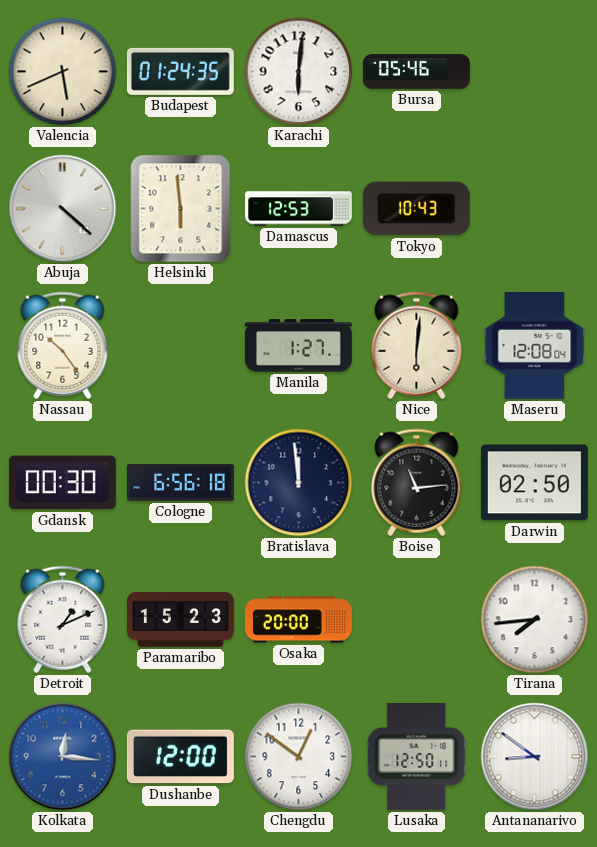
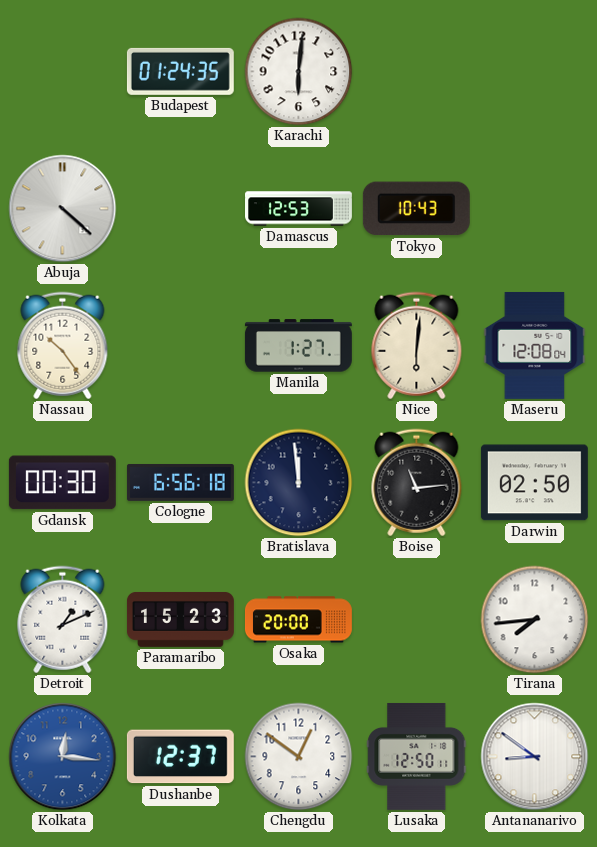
Valencia: 5:41 -> none (63, 72)
Bursa: 05:46 -> none (416, 72)
Helsinki: 5:59 -> none (181, 209)
Dushanbe: 12:00 -> 12:37 (180, 757)
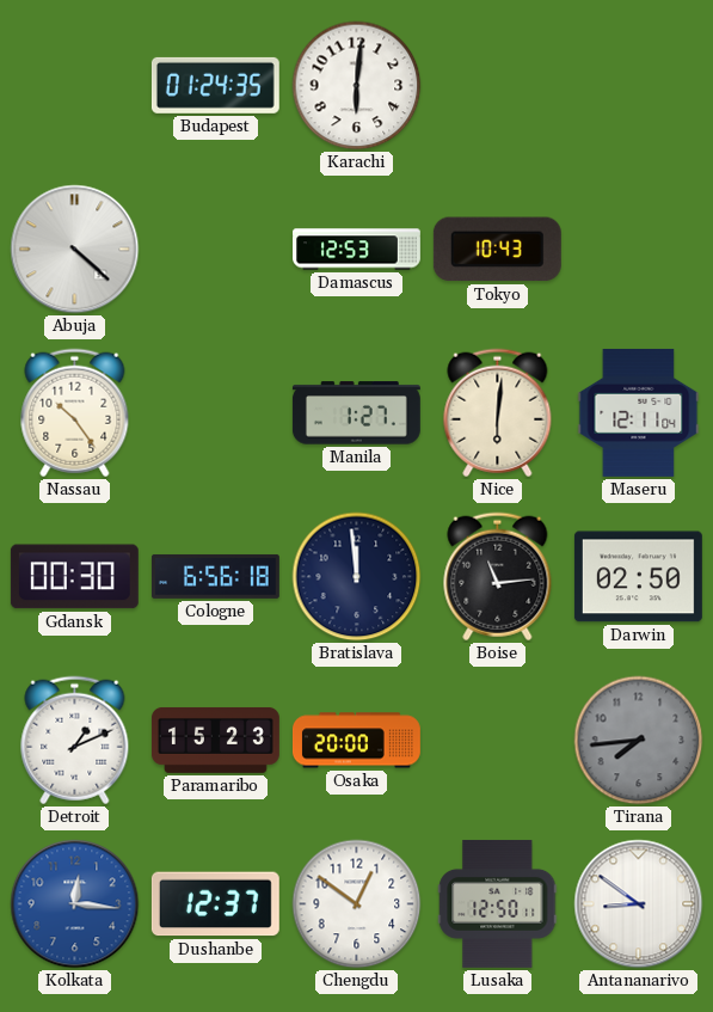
Maseru: 12:08 -> 12:11 (639, 412)
Tirana dial: white -> grey (639, 741)
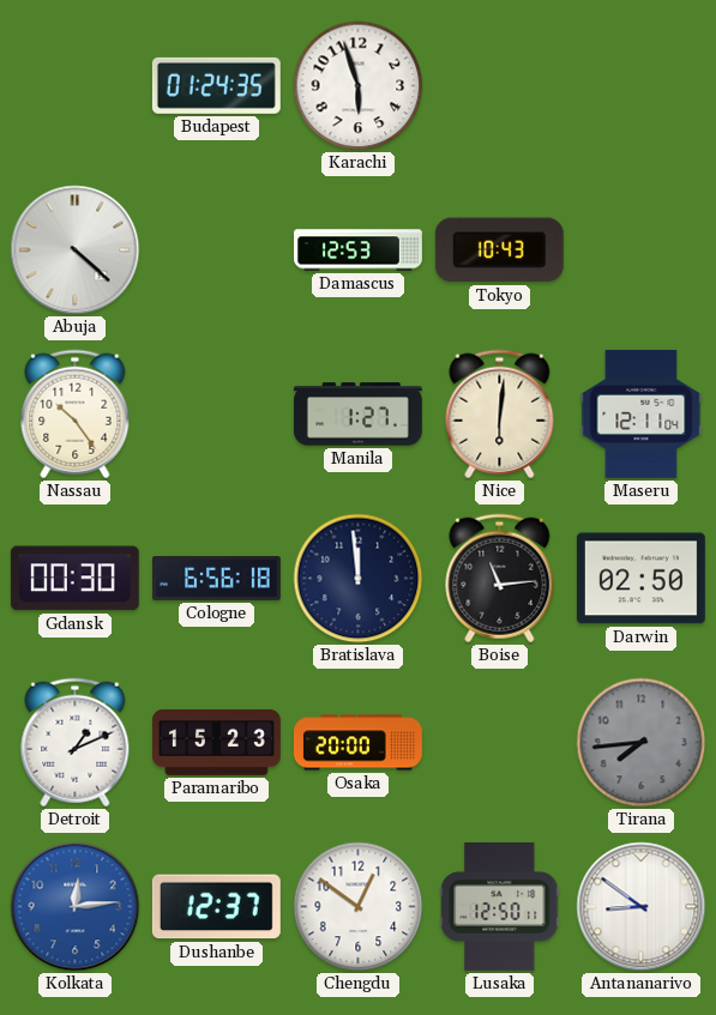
Karachi: 6:01 -> 5:57 (359, 86)
Kolkata: 12:16 -> 12:14 (76, 907)
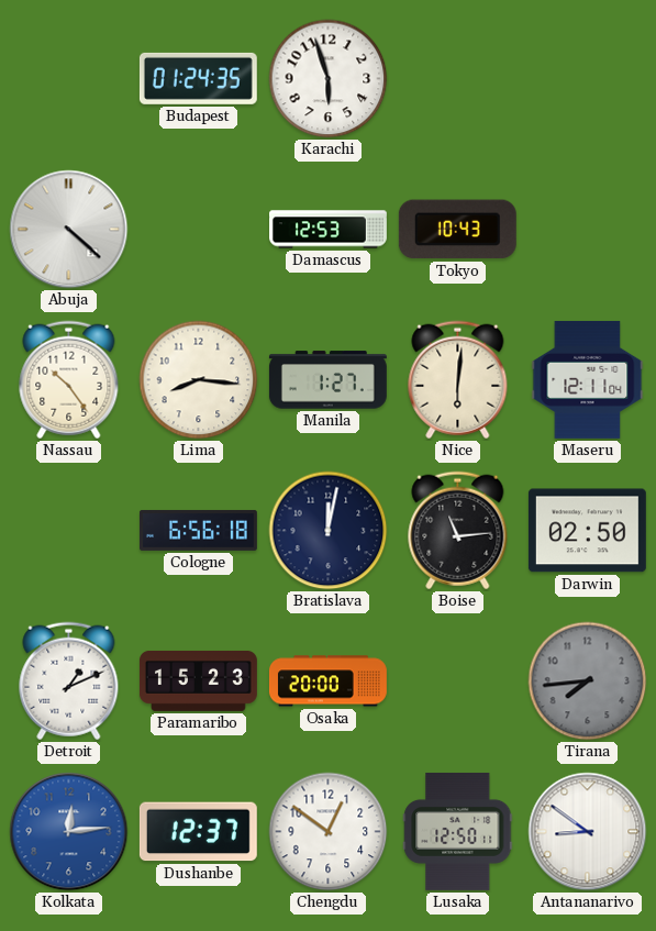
Lima: none -> 8:16 (199, 380)
Gdansk: 00:30 -> none (74, 579)
Bratislava: 11:59 -> 12:02 (329, 531)
